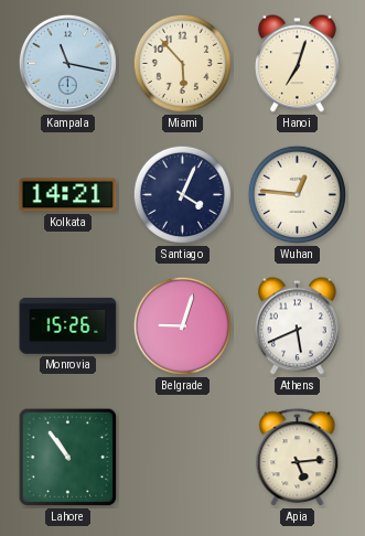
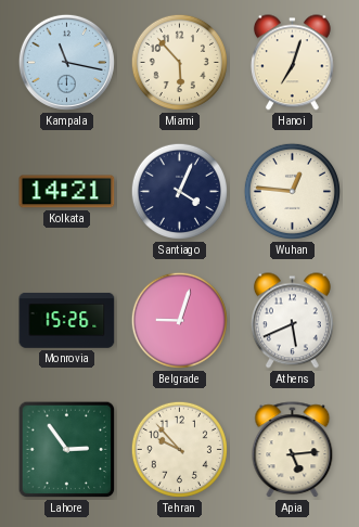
Lahore: 10:54 -> 2:54 (67, 450)
Tehran: none -> 9:53 (179, 449)
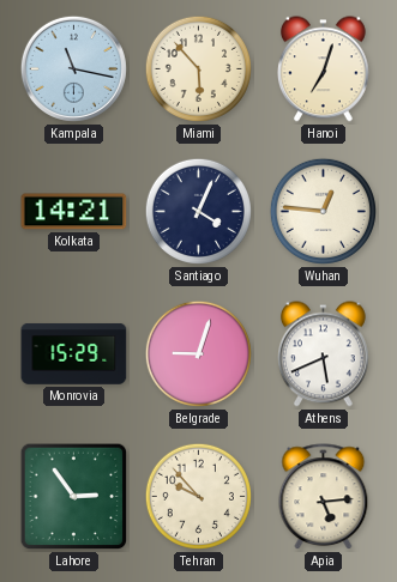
Monrovia: 15:26 -> 15:29 (74, 354)
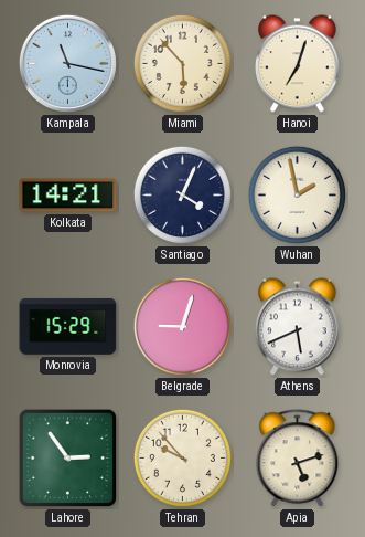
Wuhan: 12:46 -> 1:58 (297, 194)
Apia: 5:14 -> 5:12 (298, 459)
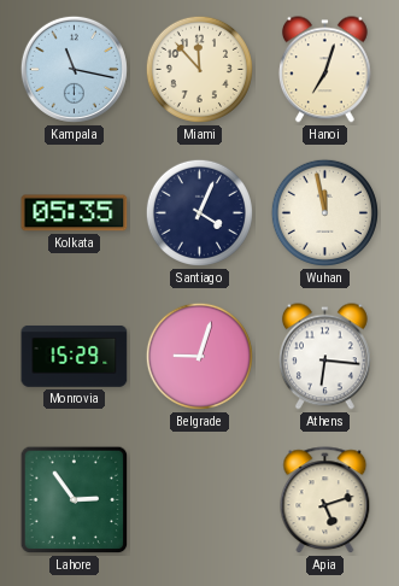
Miami: 5:53 -> 11:53 (199, 69)
Kolkata: 14:21 -> 05:35 (75, 213)
Wuhan: 1:58 -> 11:58 (324, 212)
Athens: 5:41 -> 6:16 (324, 357)
Tehran: 9:53 -> none (182, 457)
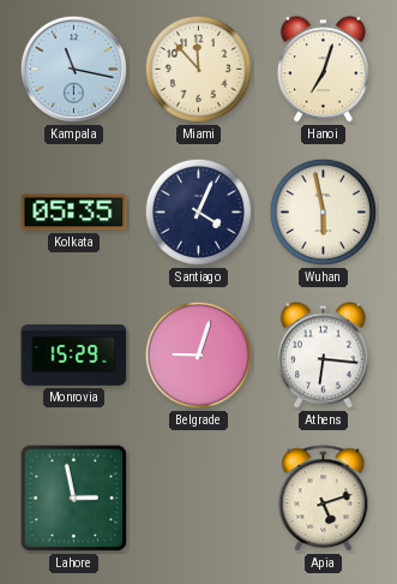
Wuhan: 11:58 -> 5:58 (323, 211)
Lahore: 2:54 -> 2:58 (74, 499)
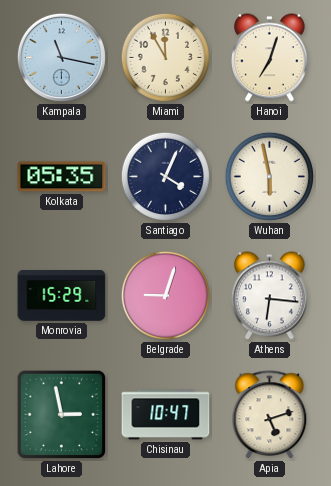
Miami: 11:53 -> 11:55 (165, 57)
Chisinau: none -> 10:47 (166, 415)
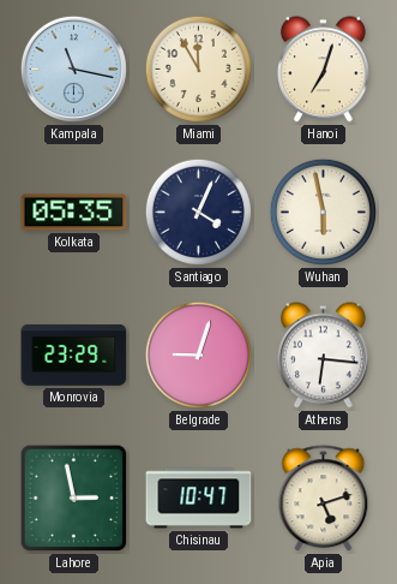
Monrovia: 15:29 -> 23:29 (74, 356)
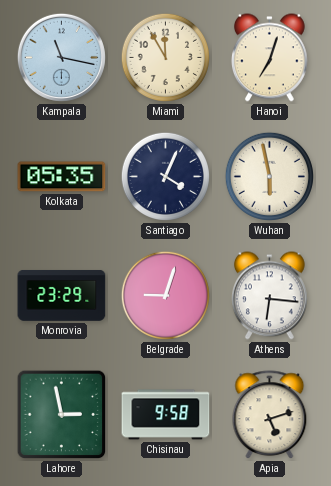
Chisinau: 10:47 -> 9:58 (166, 415)
